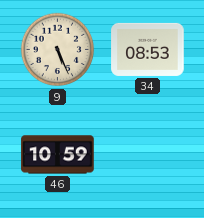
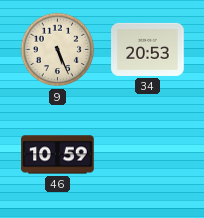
34: 08:53 -> 20:53 (148, 49)
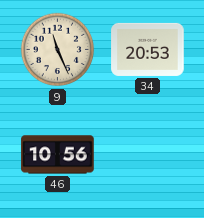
9: 5:26 -> 11:26 (58, 50)
46: 10:59 -> 10:56 (58, 155)
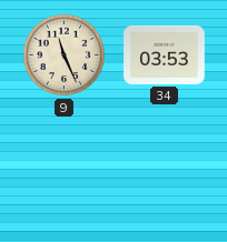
34: 20:53 -> 03:53 (165, 54)
46: 10:56 -> none (58, 155)
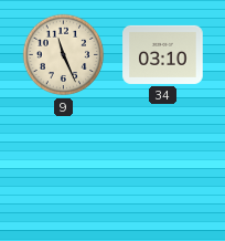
34: 03:53 -> 03:10 (163, 54)
